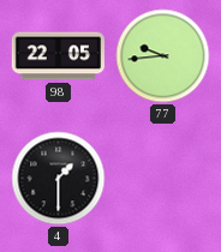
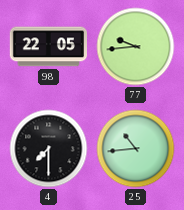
4: 1:30 -> 7:30 (49, 149)
25: none -> 10:44 (136, 149)
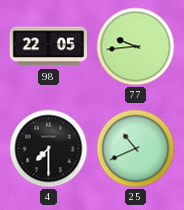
25: 10:44 -> 10:41 (136, 149)
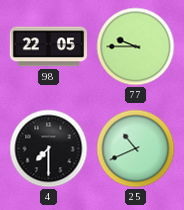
77: 9:44 -> 9:45 (136, 47)
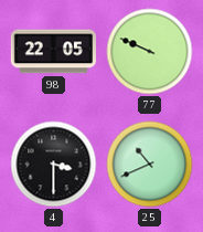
77: 9:45 -> 9:49 (150, 52)
4: 7:30 -> 3:30 (54, 165)
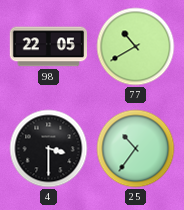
77: 9:49 -> 10:40 (136, 47)
25: 10:41 -> 10:36 (136, 149)
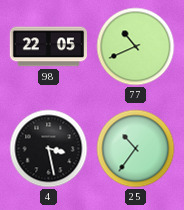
77: 10:40 -> 10:41 (136, 47)
4: 3:30 -> 3:28 (49, 149)
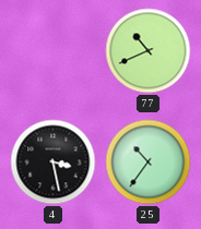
98: 22:05 -> none (48, 47)
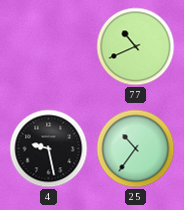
4: 3:28 -> 9:28 (49, 149)
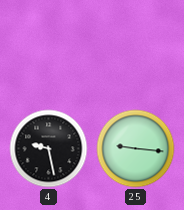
77: 10:41 -> none (136, 47)
25: 10:36 -> 9:16 (136, 149)
